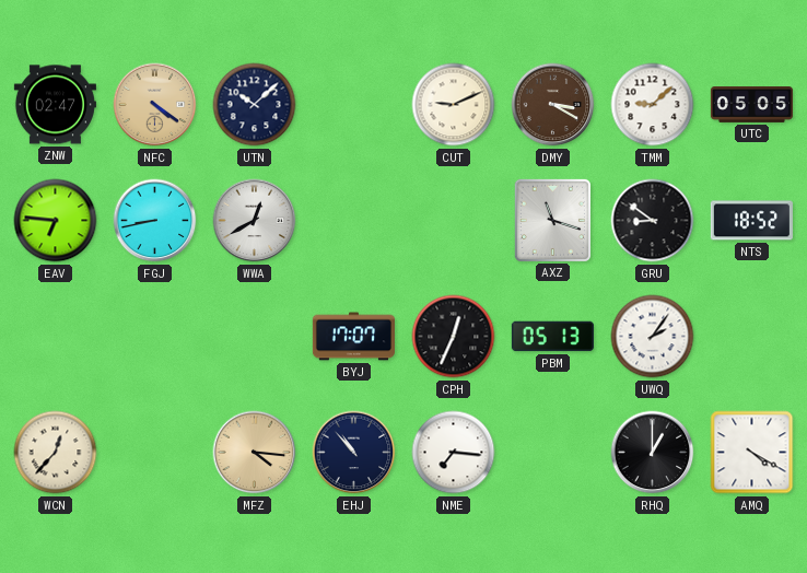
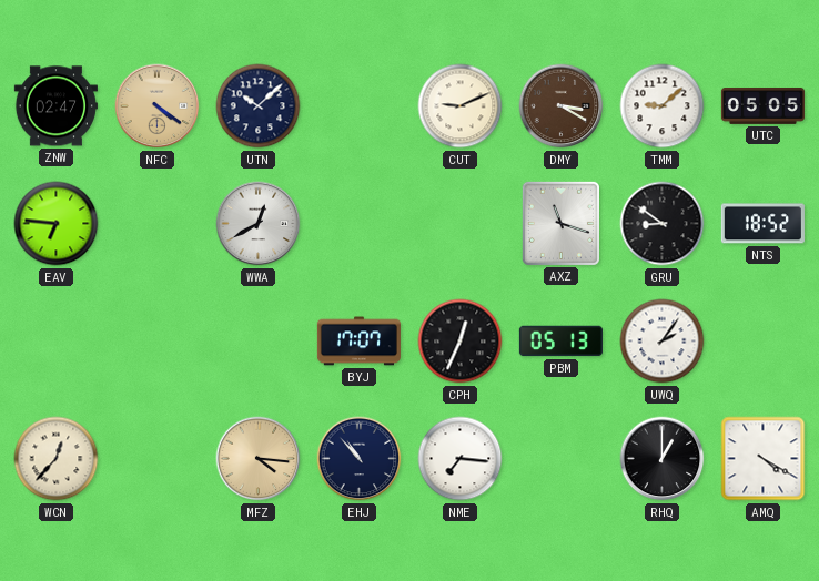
FGJ: 8:43 -> none (155, 221)
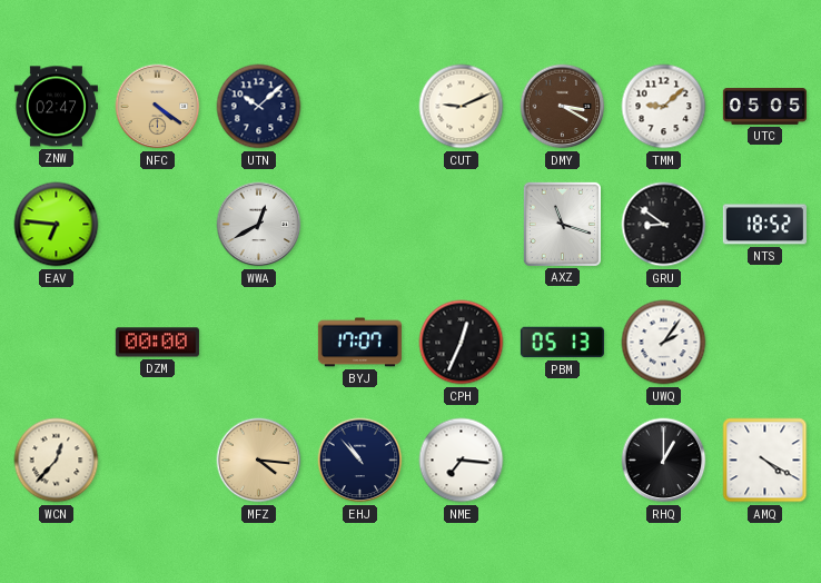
DZM: none -> 00:00 (157, 343)
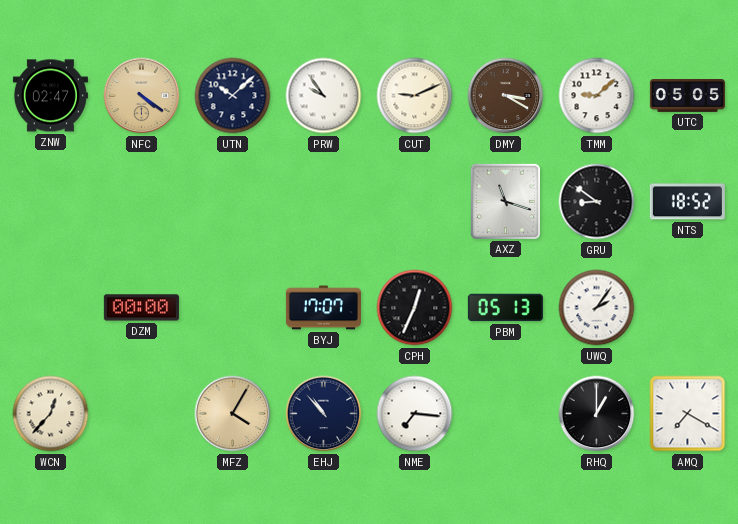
PRW: none -> 9:54 (324, 96)
EAV: 6:46 -> none (57, 225)
WWA: 12:40 -> none (259, 225)
MFZ: 4:16 -> 4:05 (233, 414)
AMQ: 4:20 -> 7:20 (688, 414)
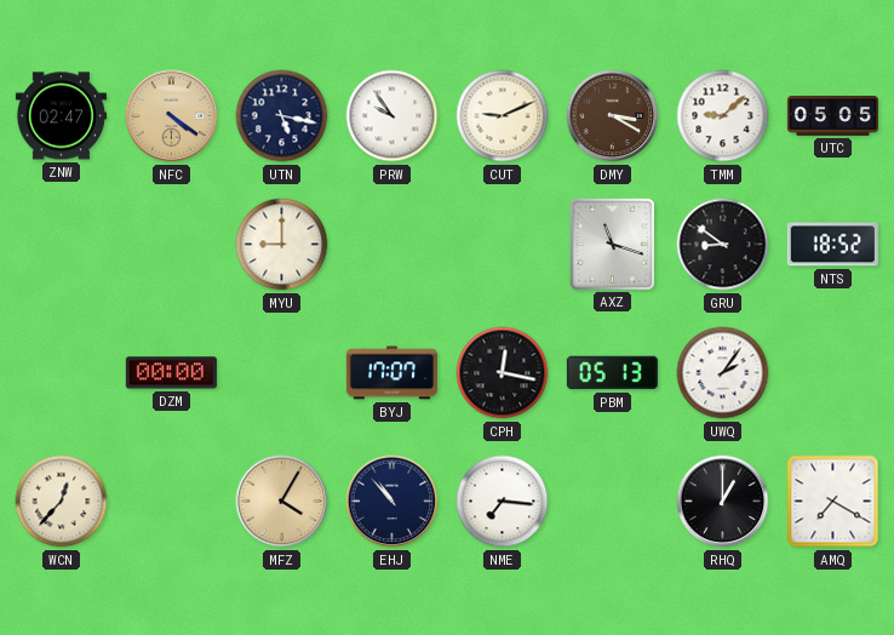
UTN: 10:08 -> 5:17 (282, 116)
MYU: none -> 9:00 (282, 245)
CPH: 12:34 -> 12:17 (503, 373)
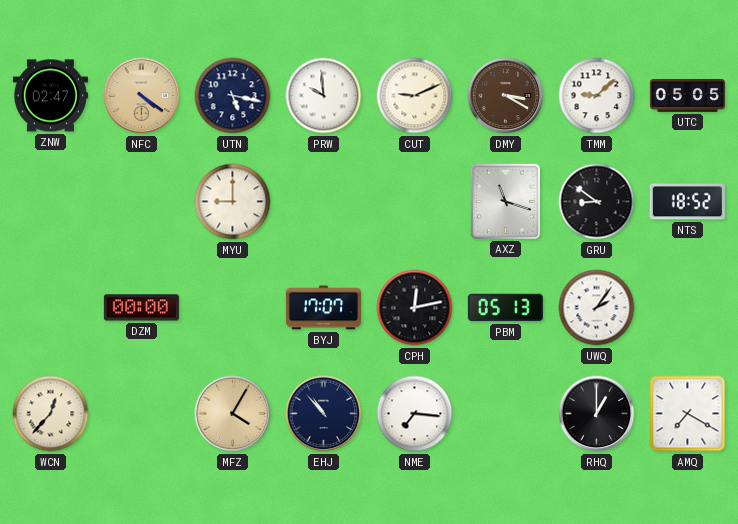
PRW: 9:54 -> 9:59 (324, 96)
CPH: 12:17 -> 12:13 (415, 308)
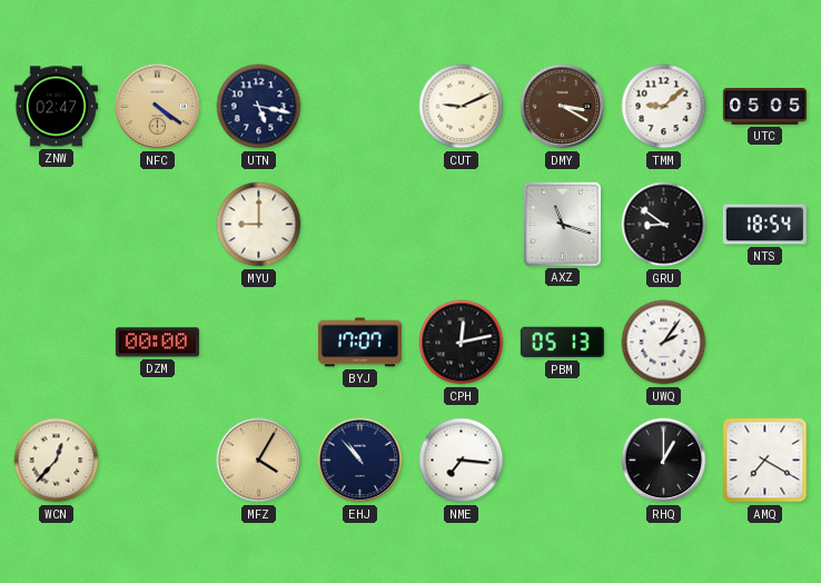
PRW: 9:59 -> none (324, 96)
NTS: 18:52 -> 18:54 (764, 225)
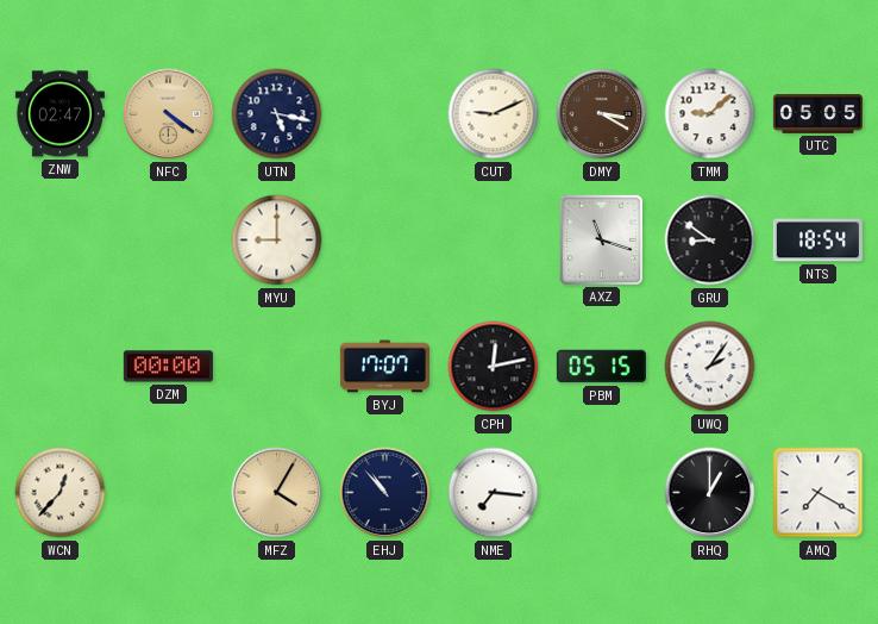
PBM: 05:13 -> 05:15 (601, 367)
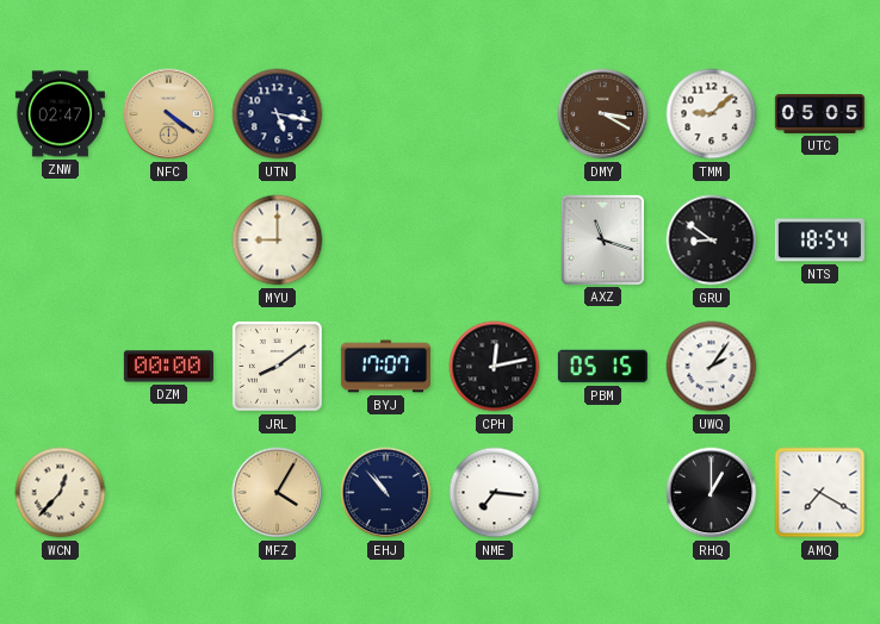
CUT: 9:11 -> none (494, 114)
JRL: none -> 8:09 (278, 367)
